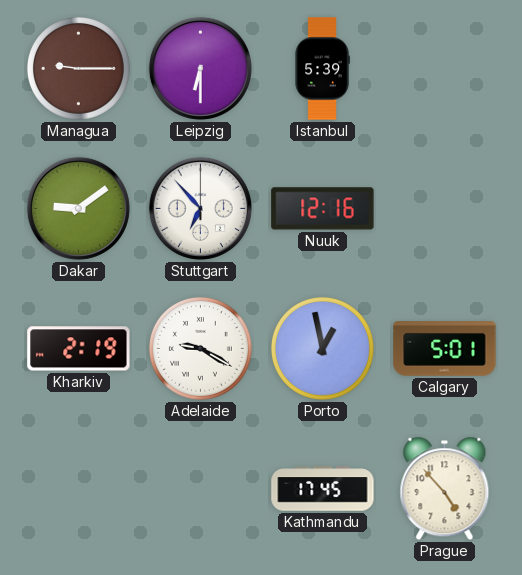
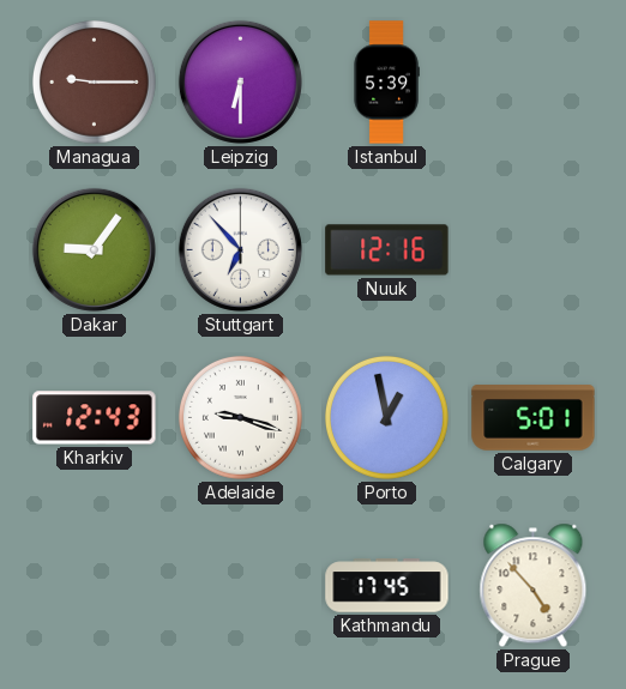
Dakar: 9:09 -> 9:06 (94, 249)
Kharkiv: 2:19 -> 12:43 (95, 418)
Adelaide: 9:20 -> 9:18 (241, 418)
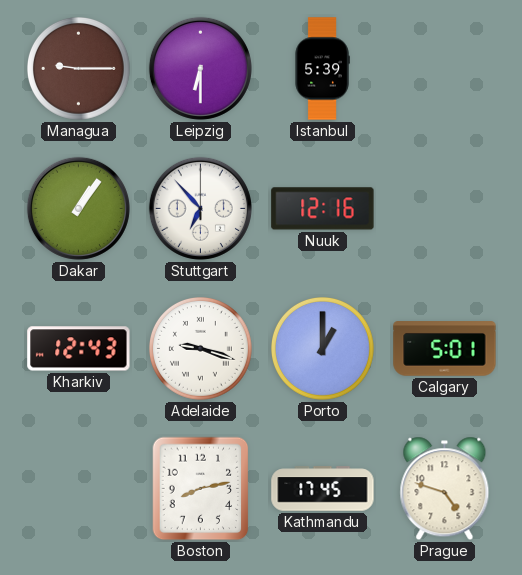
Dakar: 9:06 -> 1:06 (78, 208)
Porto: 12:58 -> 1:00 (323, 349)
Boston: none -> 8:13 (201, 489)
Prague: 4:53 -> 4:48 (445, 489)
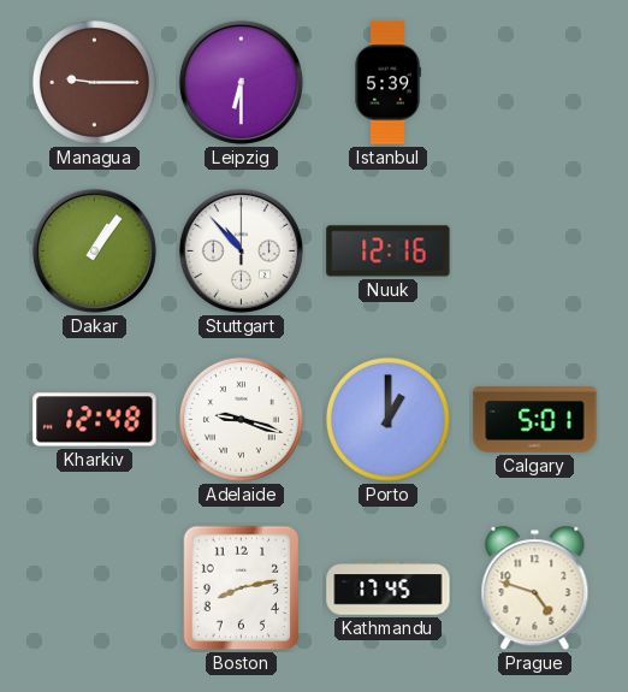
Stuttgart: 6:53 -> 10:53 (241, 250)
Kharkiv: 12:43 -> 12:48 (95, 420)
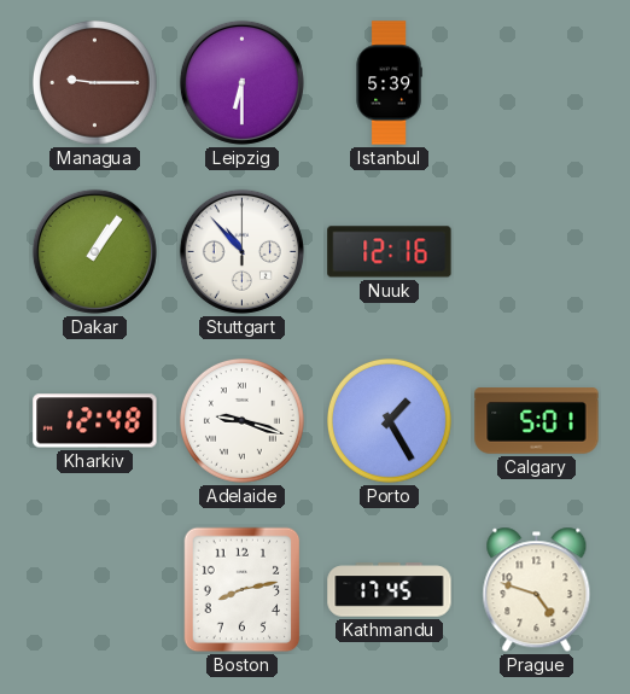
Porto: 1:00 -> 1:25 (390, 421)
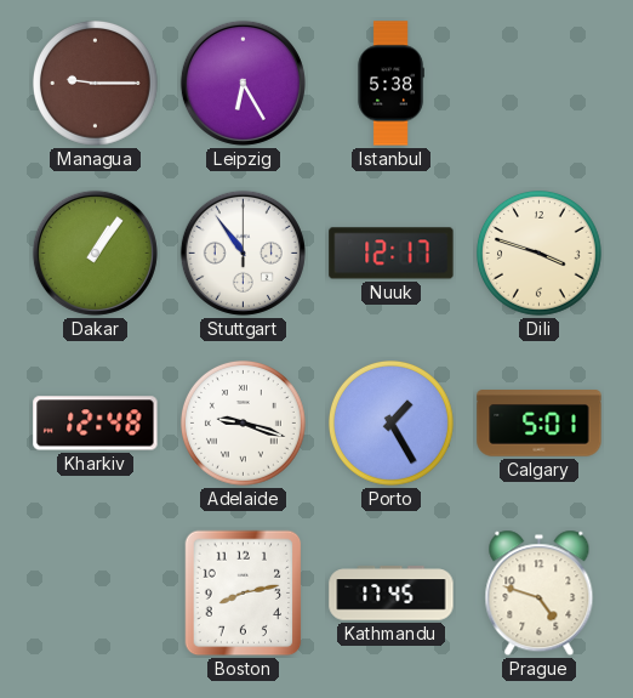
Leipzig: 6:30 -> 6:25 (243, 83)
Istanbul: 5:39 -> 5:38 (390, 84)
Stuttgart: 10:53 -> 10:54 (243, 252)
Nuuk: 12:16 -> 12:17 (392, 254)
Dili: none -> 3:48 (540, 254)
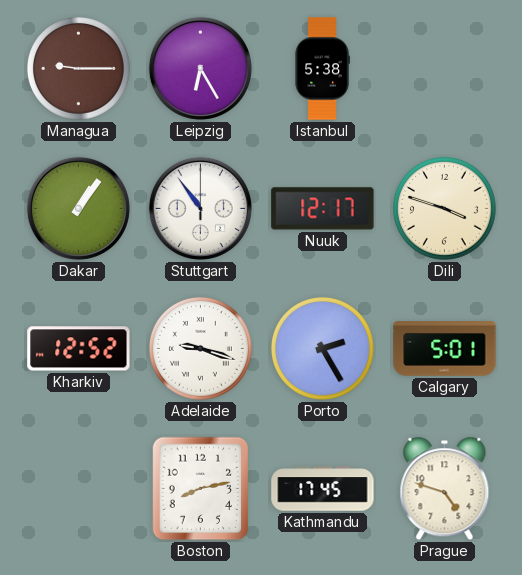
Kharkiv: 12:48 -> 12:52 (79, 349)
Porto: 1:25 -> 2:25 (323, 349)
